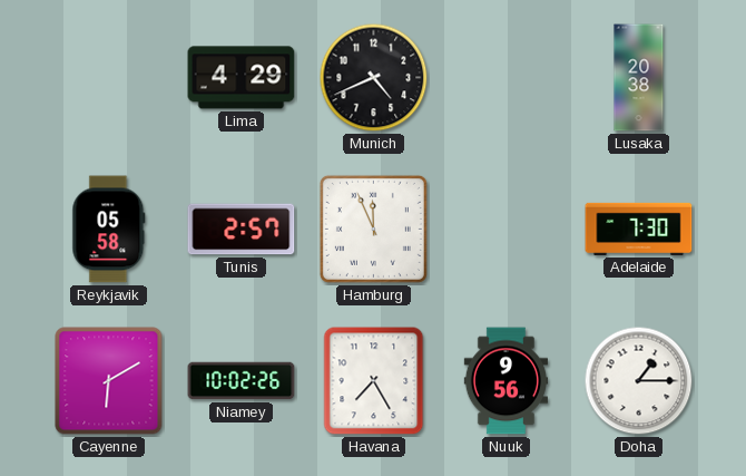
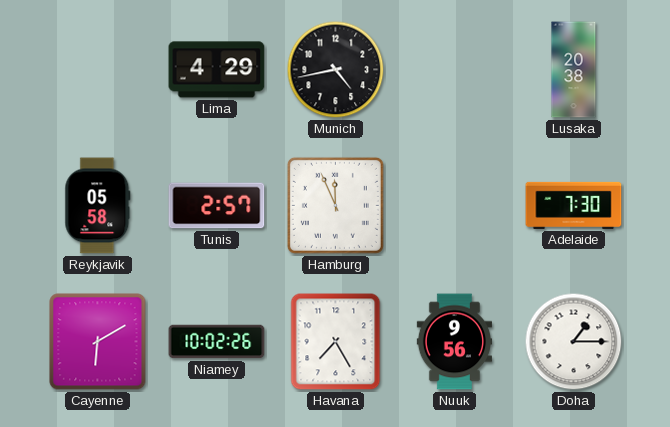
Munich: 4:41 -> 4:43 (336, 70)
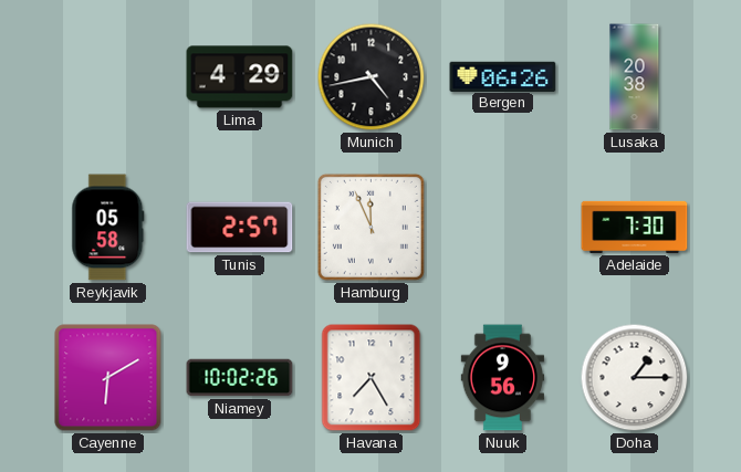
Bergen: none -> 06:26 (503, 76)
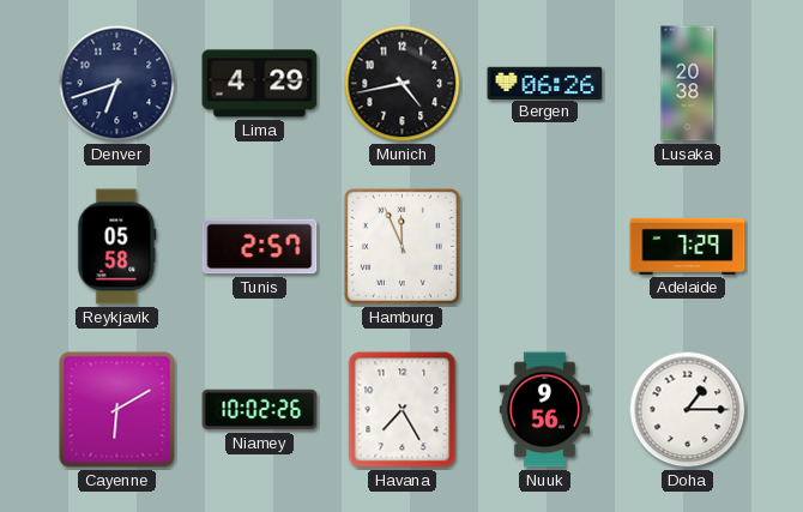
Denver: none -> 6:42 (117, 84)
Adelaide: 7:30 -> 7:29 (688, 246)
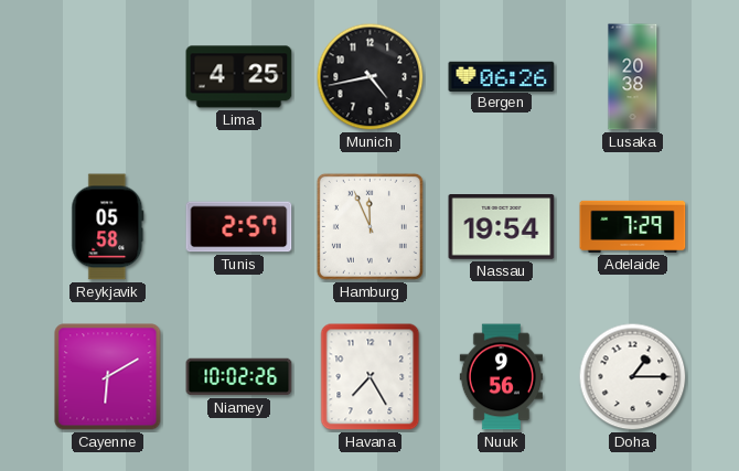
Denver: 6:42 -> none (117, 84)
Lima: 4:29 -> 4:25 (239, 77)
Nassau: none -> 19:54 (502, 227)
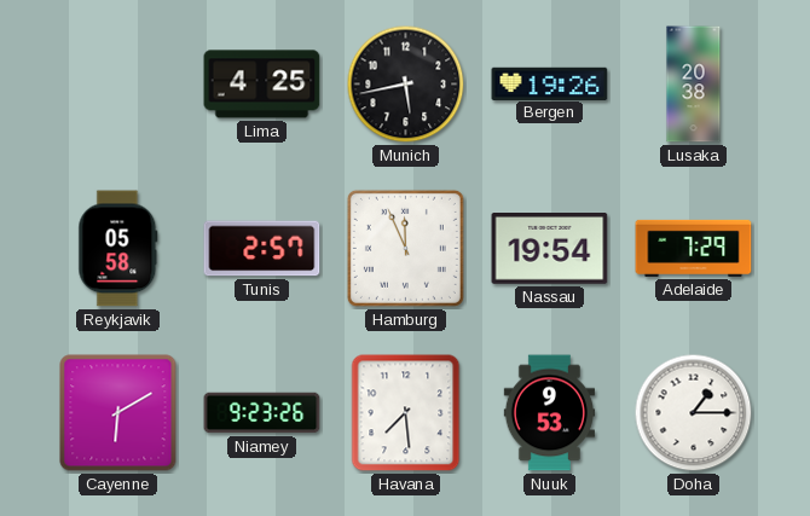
Munich: 4:43 -> 5:43 (406, 85)
Bergen: 06:26 -> 19:26 (550, 83)
Niamey: 10:02 -> 9:23 (262, 413)
Havana: 7:25 -> 7:29 (406, 413)
Nuuk: 9:56 -> 9:53 (550, 413)
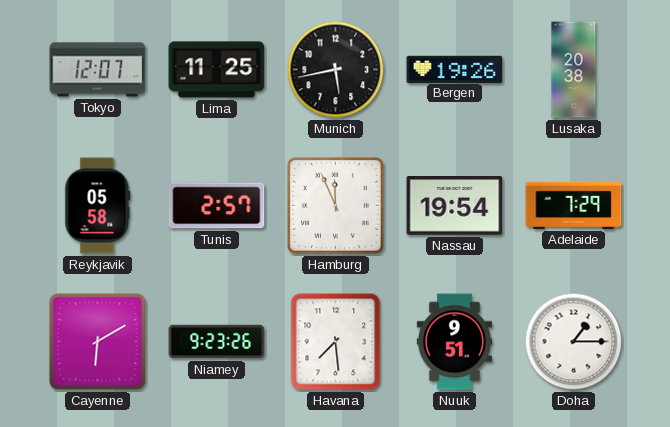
Tokyo: none -> 12:07 (98, 70)
Lima: 4:25 -> 11:25 (217, 70)
Nuuk: 9:53 -> 9:51 (455, 342)
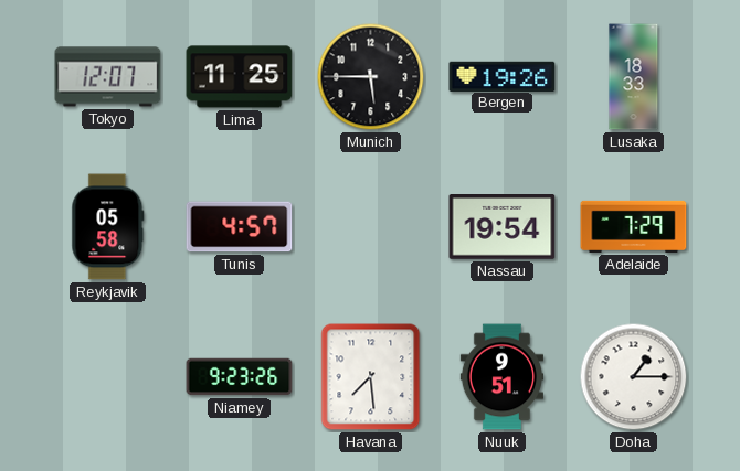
Munich: 5:43 -> 5:45 (371, 77)
Lusaka: 20:38 -> 18:33 (634, 77)
Tunis: 2:57 -> 4:57 (240, 227)
Hamburg: 11:56 -> none (335, 205)
Cayenne: 6:10 -> none (98, 342)
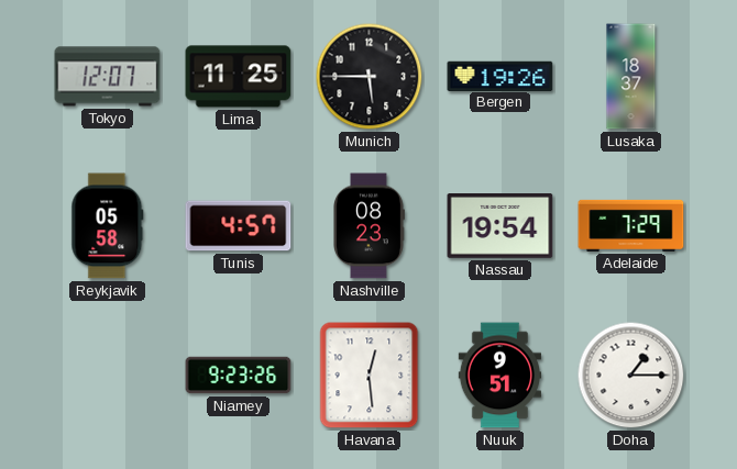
Lusaka: 18:33 -> 18:37 (631, 77)
Nashville: none -> 08:23 (370, 226)
Havana: 7:29 -> 12:29 (370, 376)
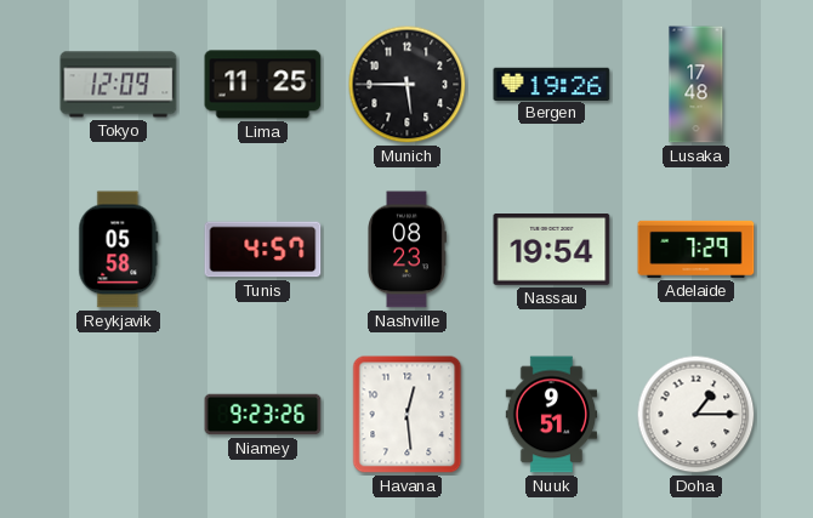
Tokyo: 12:07 -> 12:09 (119, 85)
Lusaka: 18:37 -> 17:48 (697, 85)
